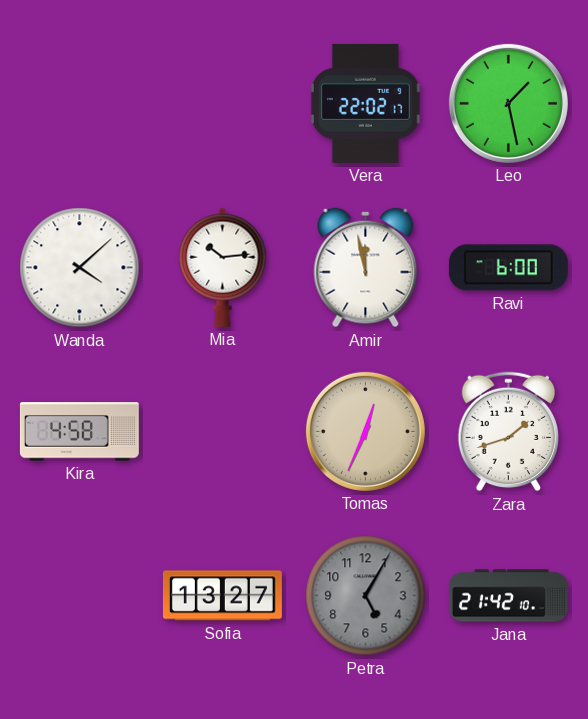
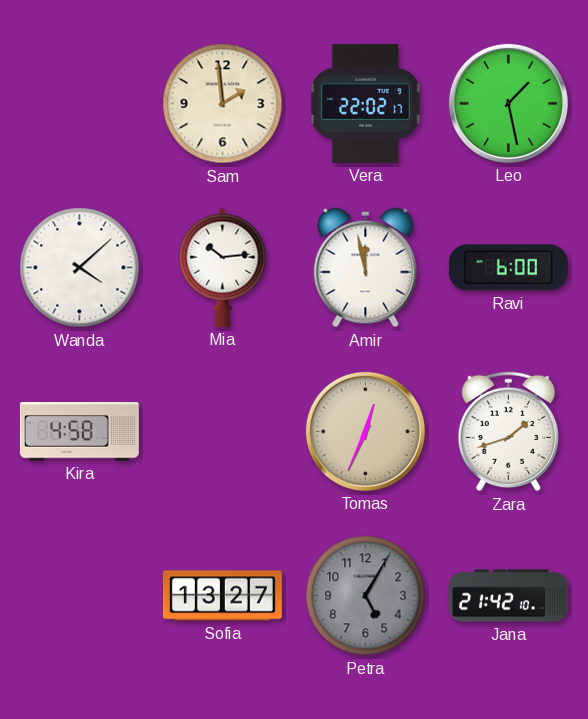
Sam: none -> 1:59 (223, 104)
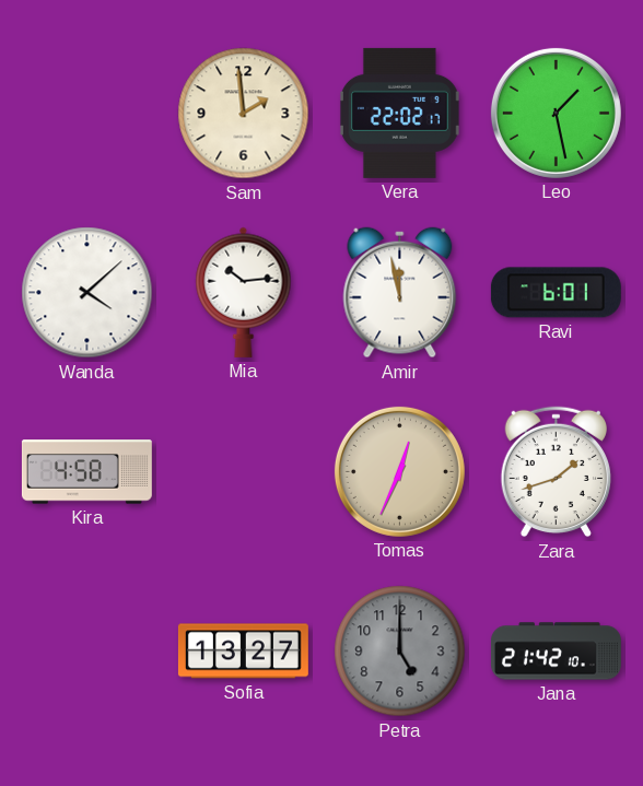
Ravi: 6:00 -> 6:01 (556, 293)
Petra: 5:05 -> 5:00 (400, 652)
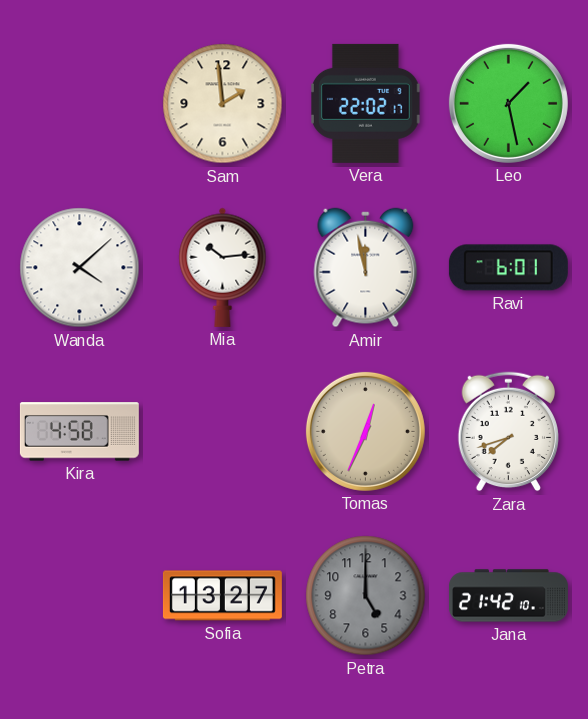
Zara: 1:42 -> 7:42 (508, 432)
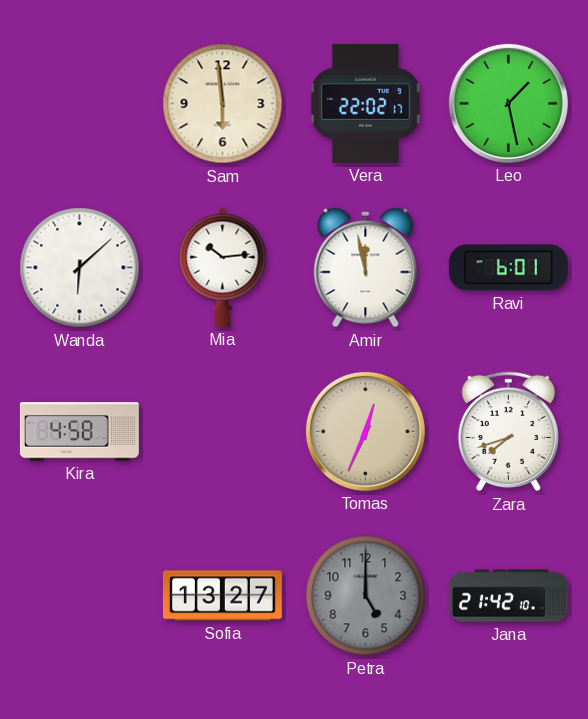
Sam: 1:59 -> 5:59 (223, 104)
Wanda: 4:08 -> 6:08 (80, 268)
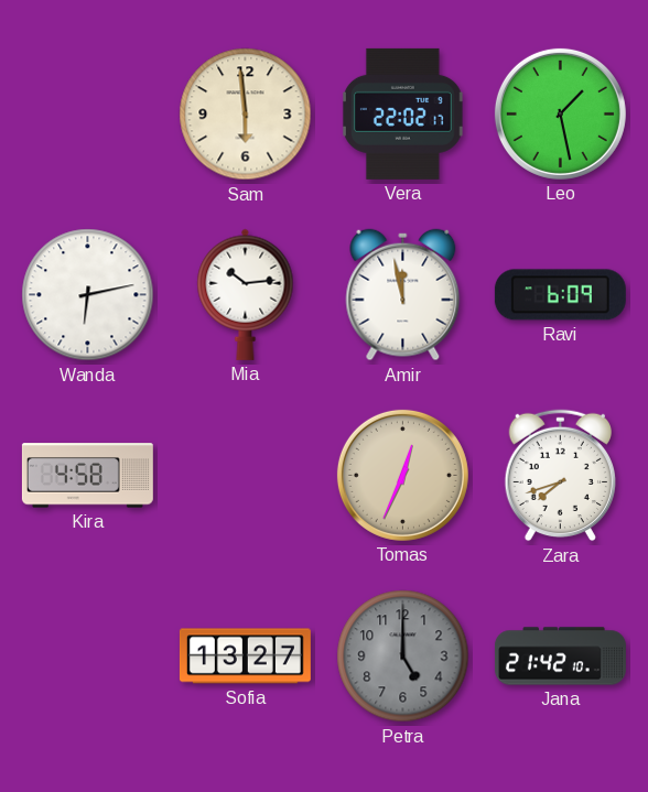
Wanda: 6:08 -> 6:13 (88, 295)
Ravi: 6:01 -> 6:09 (560, 295)
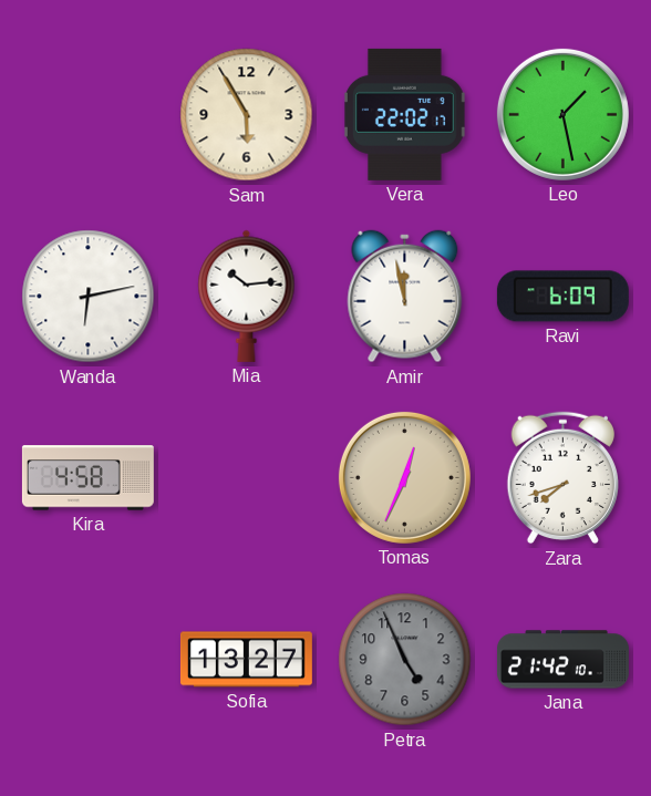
Sam: 5:59 -> 5:55 (247, 115)
Petra: 5:00 -> 4:56 (405, 660)
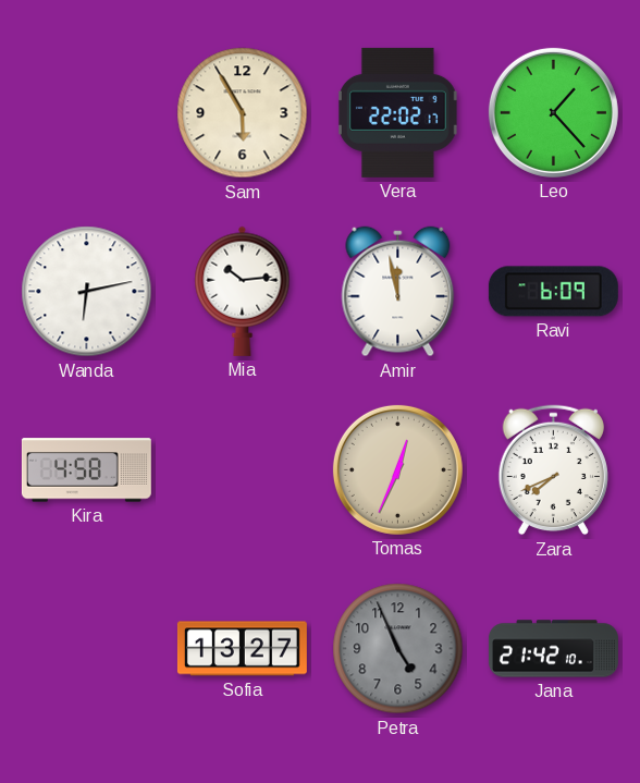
Leo: 1:28 -> 1:23 (553, 112)
Zara: 7:42 -> 7:41 (553, 470)
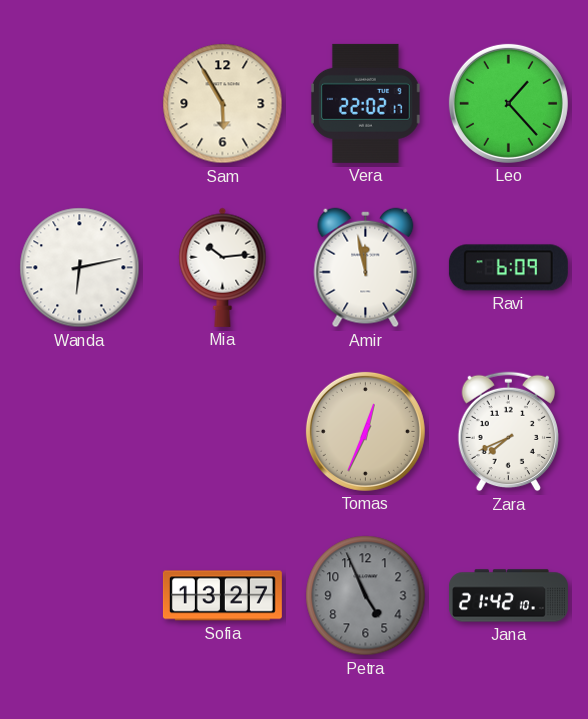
Kira: 4:58 -> none (86, 470)
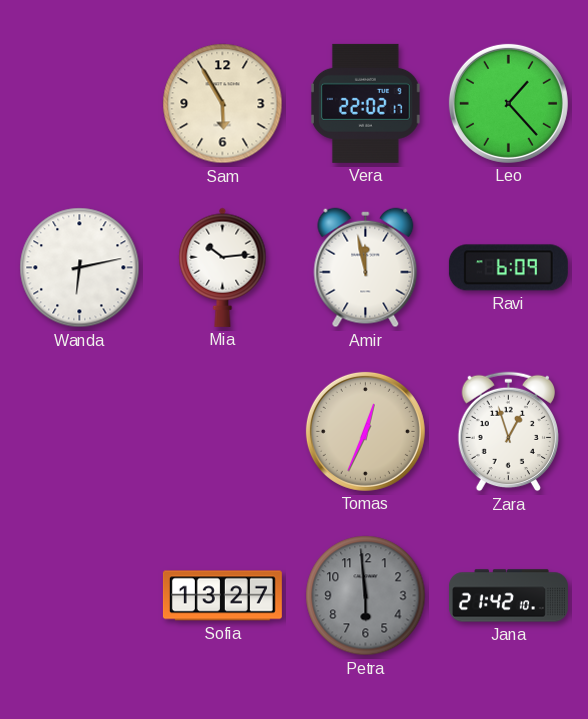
Zara: 7:41 -> 12:57 (508, 432)
Petra: 4:56 -> 5:59 (366, 596)
